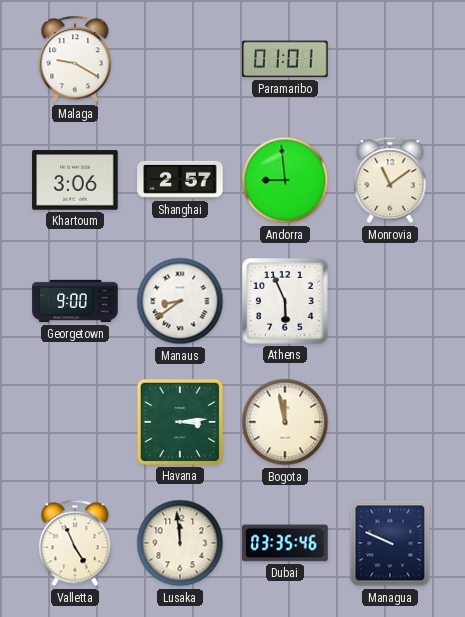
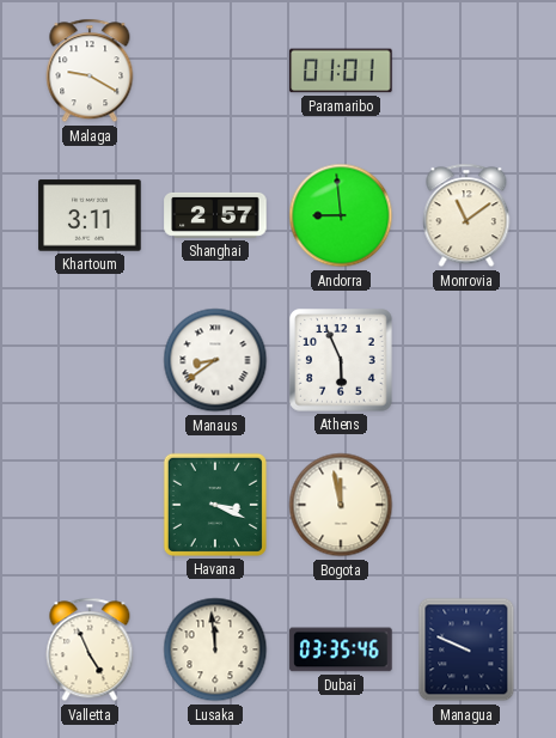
Khartoum: 3:06 -> 3:11 (90, 215)
Georgetown: 9:00 -> none (75, 301)
Havana: 3:14 -> 3:19 (215, 505)
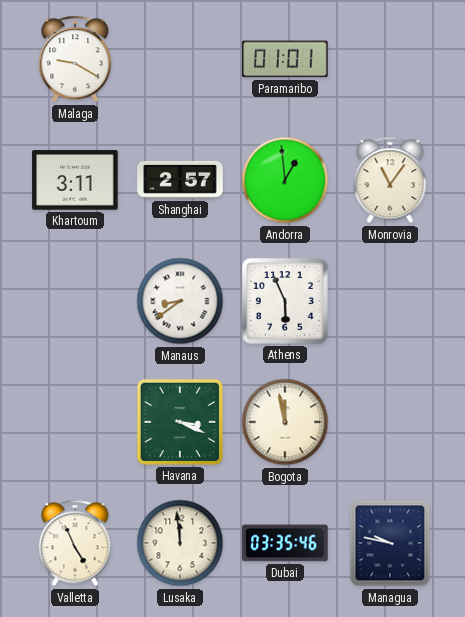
Andorra: 8:59 -> 12:59 (285, 180)
Monrovia: 11:09 -> 11:06 (390, 180)
Managua: 9:49 -> 9:47 (390, 543)
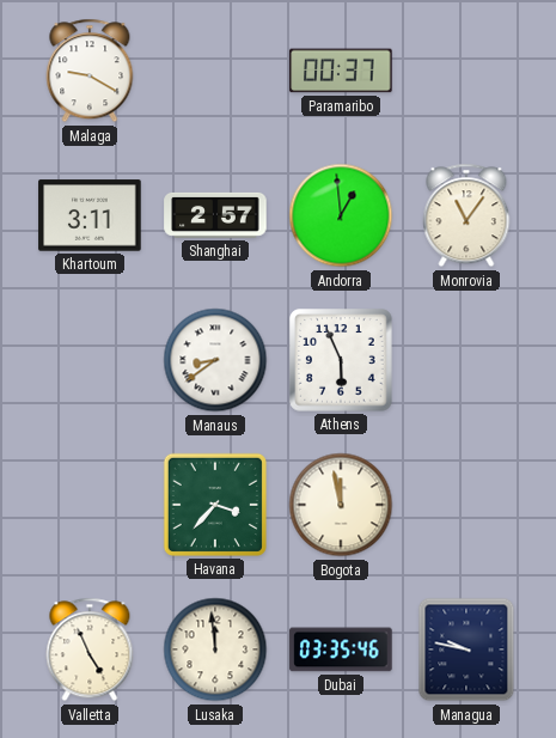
Paramaribo: 01:01 -> 00:37 (341, 71)
Havana: 3:19 -> 3:37 (215, 505)
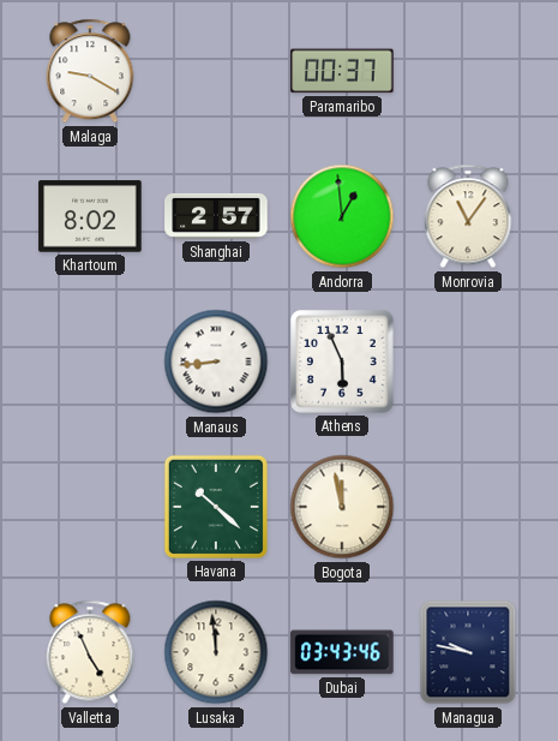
Khartoum: 3:11 -> 8:02 (90, 216)
Manaus: 8:39 -> 8:44 (216, 361)
Havana: 3:37 -> 10:22 (216, 507)
Dubai: 03:35 -> 03:43 (342, 652)
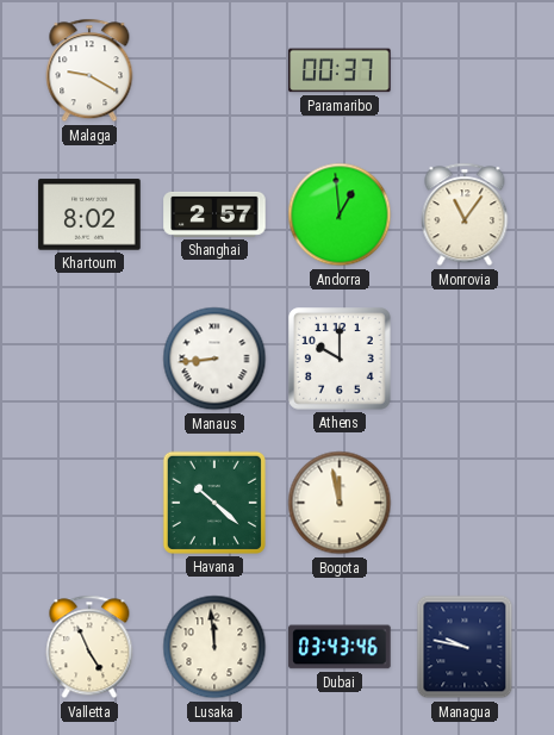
Athens: 5:56 -> 10:00 (340, 359)
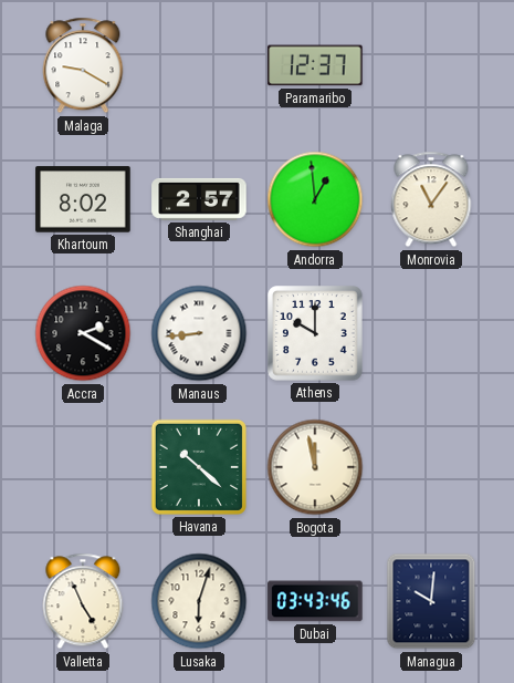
Paramaribo: 00:37 -> 12:37 (315, 65)
Accra: none -> 2:20 (83, 333)
Lusaka: 11:59 -> 6:03 (199, 601)
Managua: 9:47 -> 10:01 (431, 601)
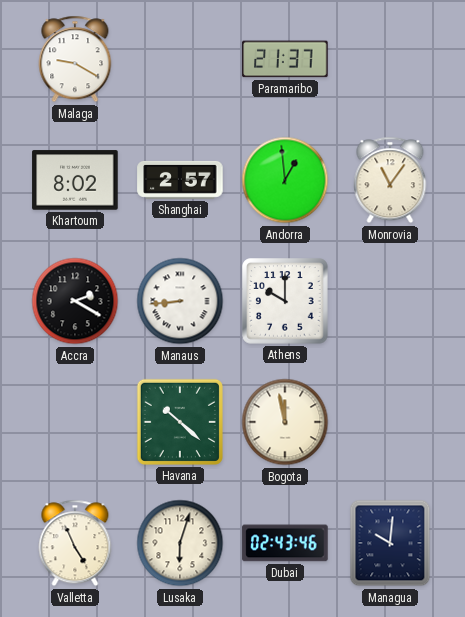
Paramaribo: 12:37 -> 21:37 (285, 59)
Dubai: 03:43 -> 02:43 (285, 543)
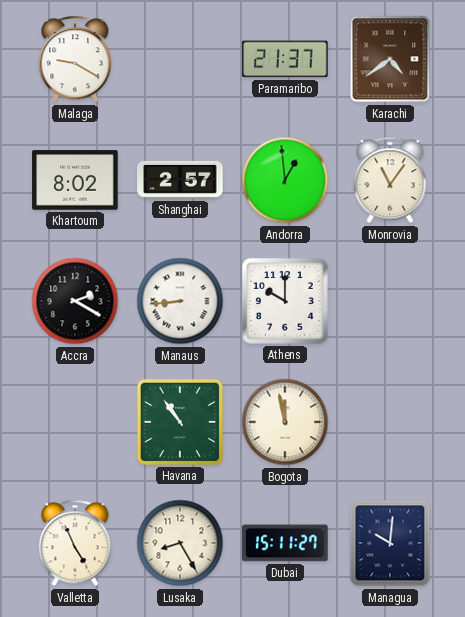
Karachi: none -> 4:39 (390, 59)
Havana: 10:22 -> 10:54 (180, 422)
Lusaka: 6:03 -> 8:25 (180, 543)
Dubai: 02:43 -> 15:11 (285, 543)
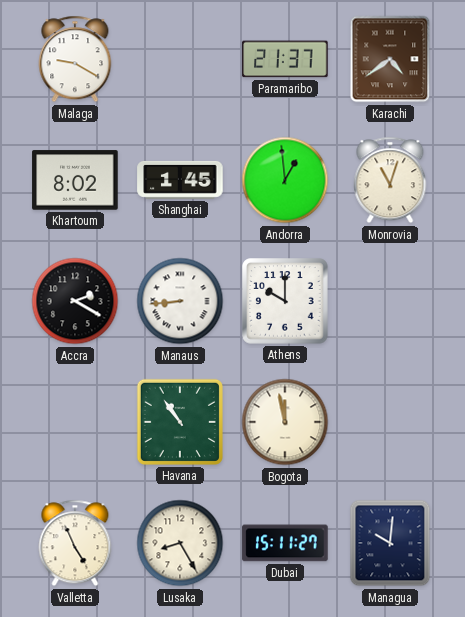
Shanghai: 2:57 -> 1:45 (180, 180)
Monrovia: 11:06 -> 11:03 (390, 180)
